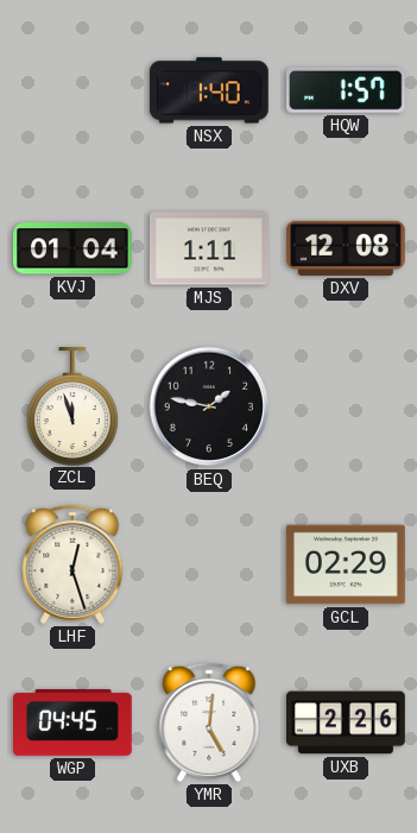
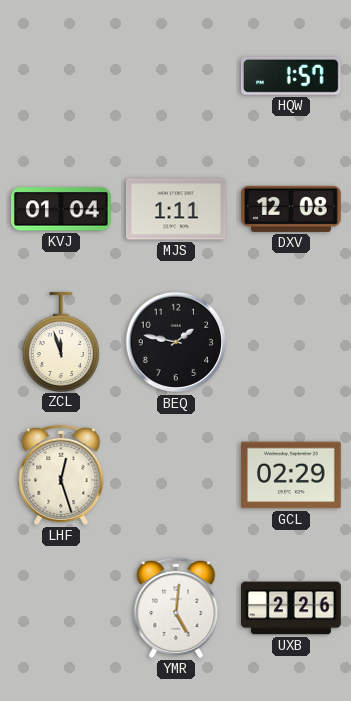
NSX: 1:40 -> none (209, 90)
WGP: 04:45 -> none (74, 722)
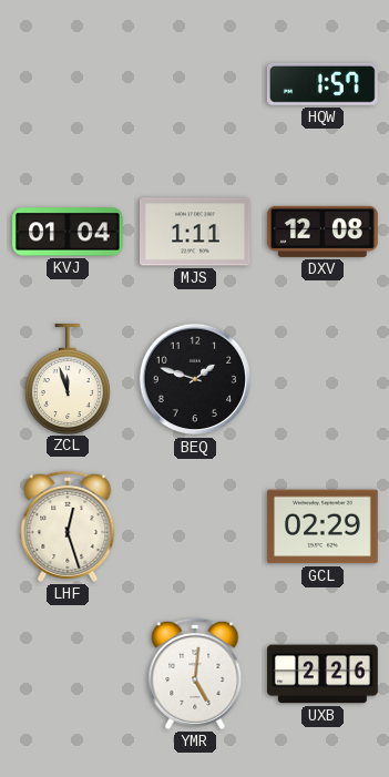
BEQ: 1:47 -> 1:48 (195, 379)
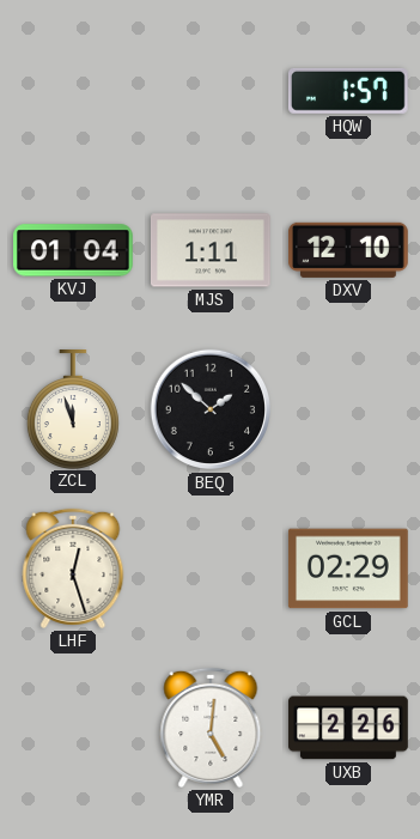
DXV: 12:08 -> 12:10 (349, 250)
BEQ: 1:48 -> 1:52 (211, 409)
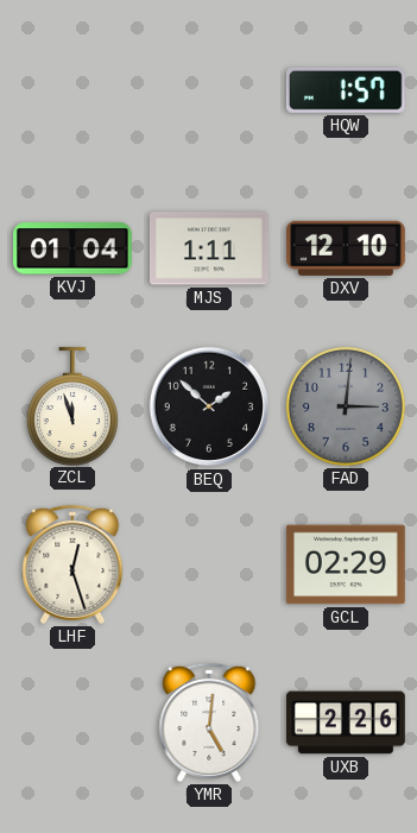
FAD: none -> 3:01 (346, 406)
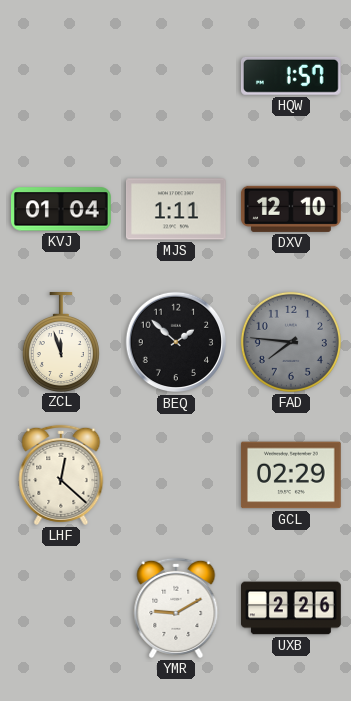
FAD: 3:01 -> 7:46 (291, 342)
LHF: 12:27 -> 12:22 (61, 475)
YMR: 5:01 -> 9:10 (176, 608)
